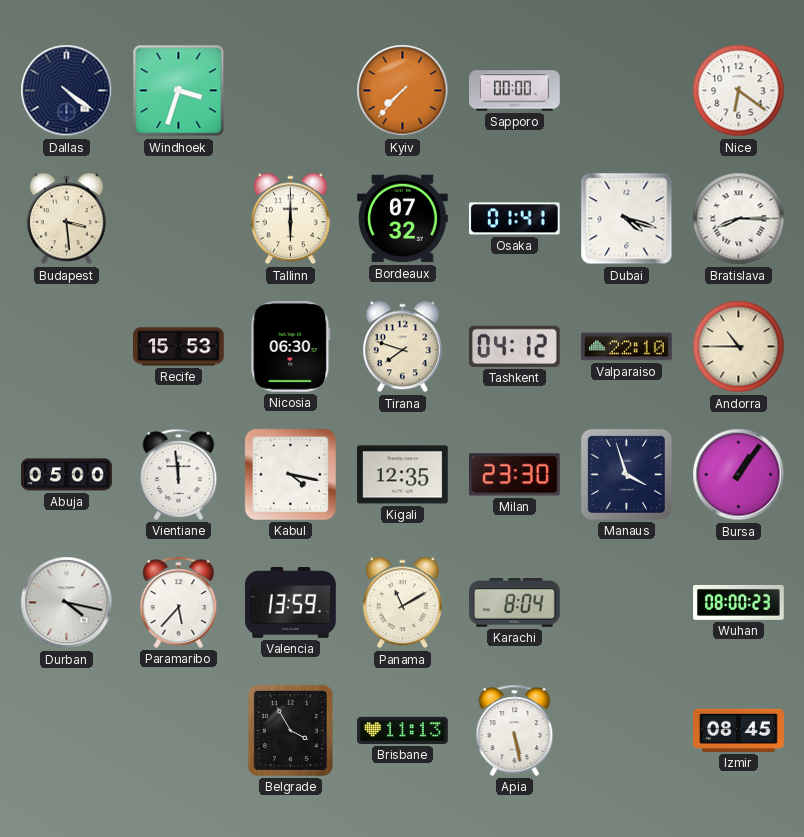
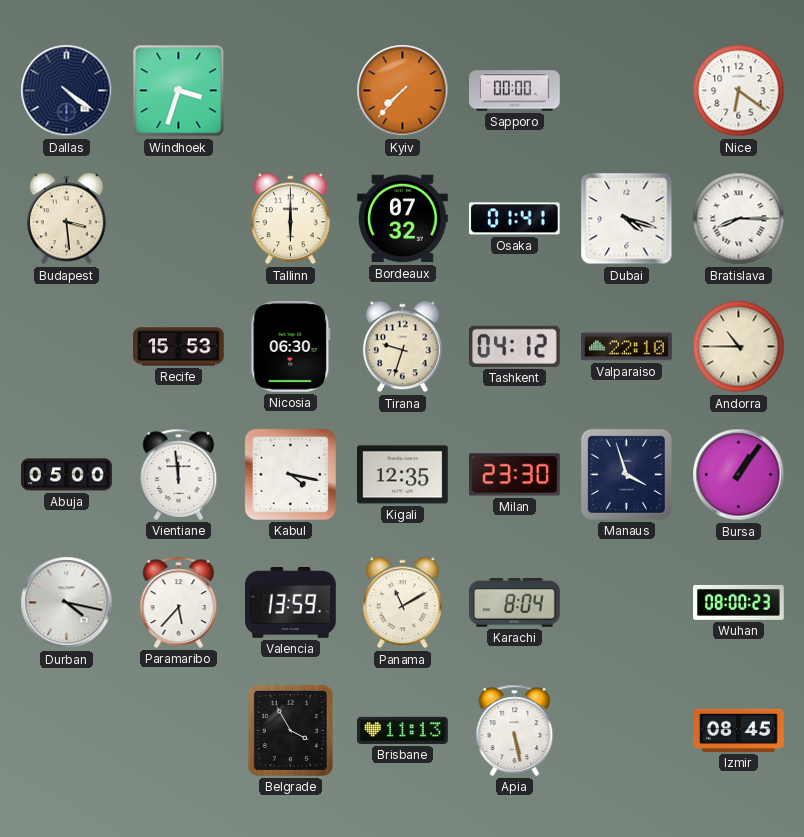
Tirana: 7:48 -> 9:33 (402, 347)
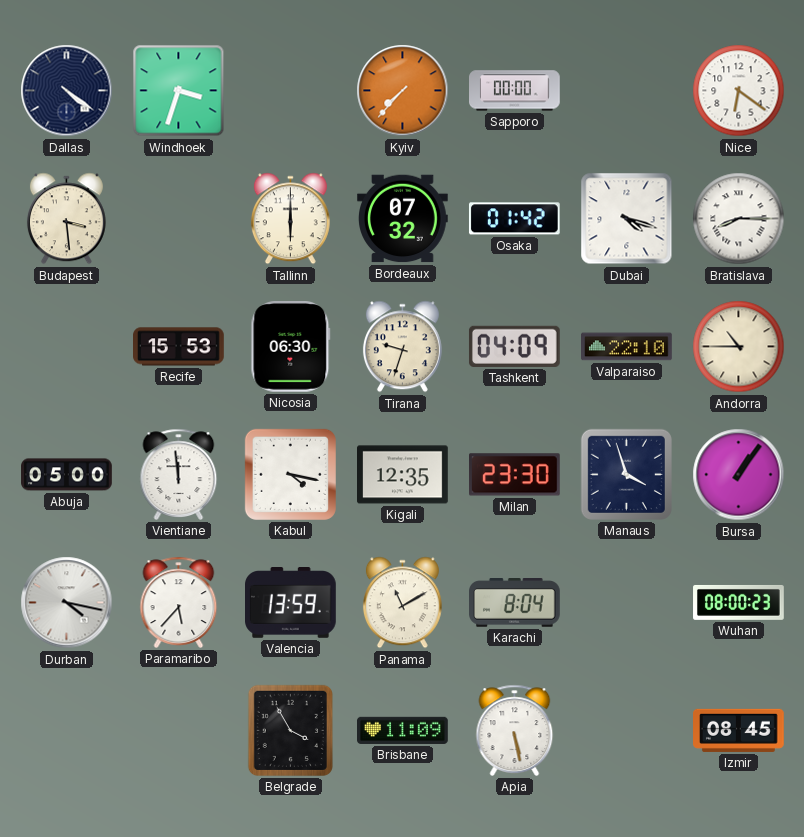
Osaka: 01:41 -> 01:42 (514, 219)
Tashkent: 04:12 -> 04:09 (514, 346)
Brisbane: 11:13 -> 11:09 (403, 730)
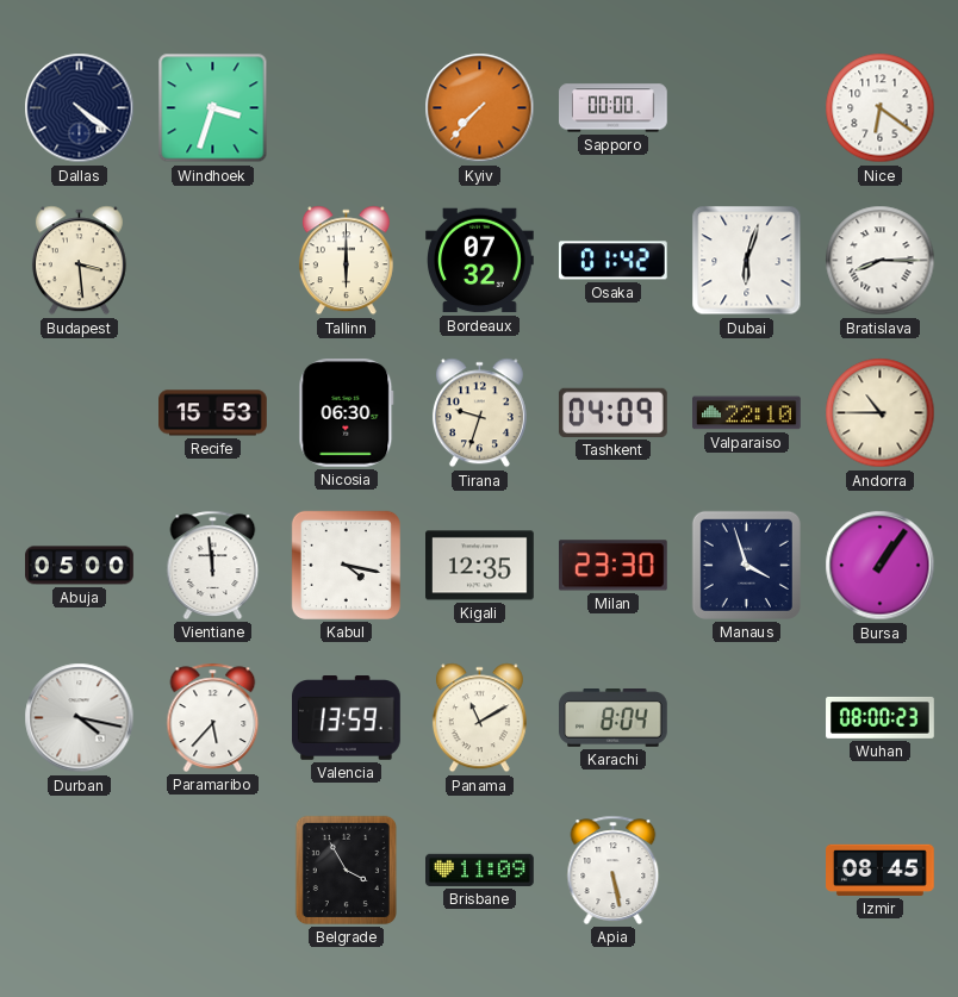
Dubai: 4:18 -> 6:03 (747, 261)
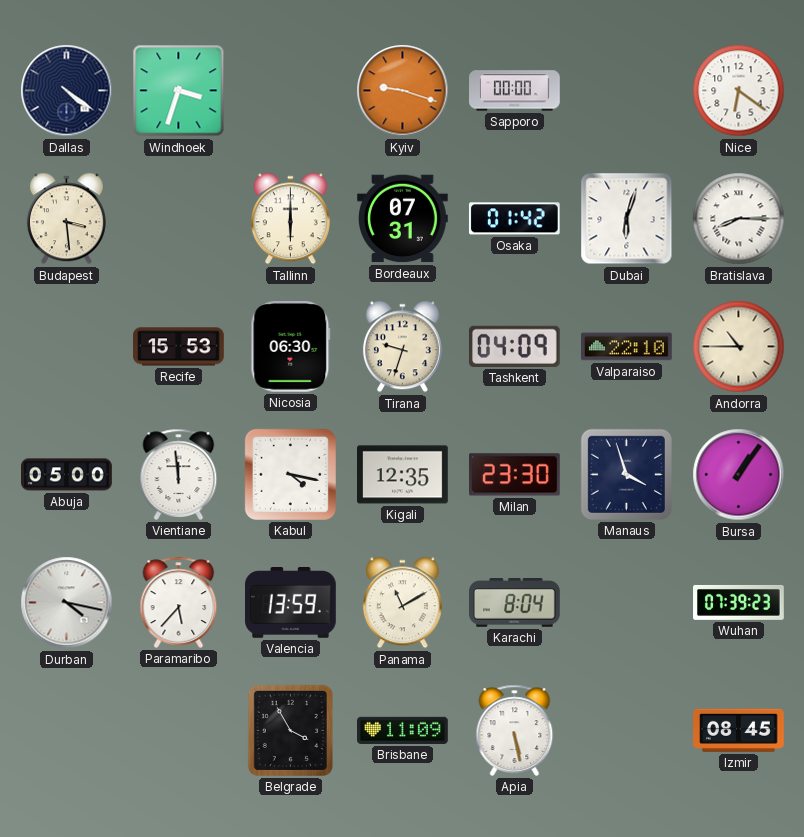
Kyiv: 7:37 -> 9:18 (403, 91)
Bordeaux: 07:32 -> 07:31 (403, 219)
Wuhan: 08:00 -> 07:39 (739, 602)
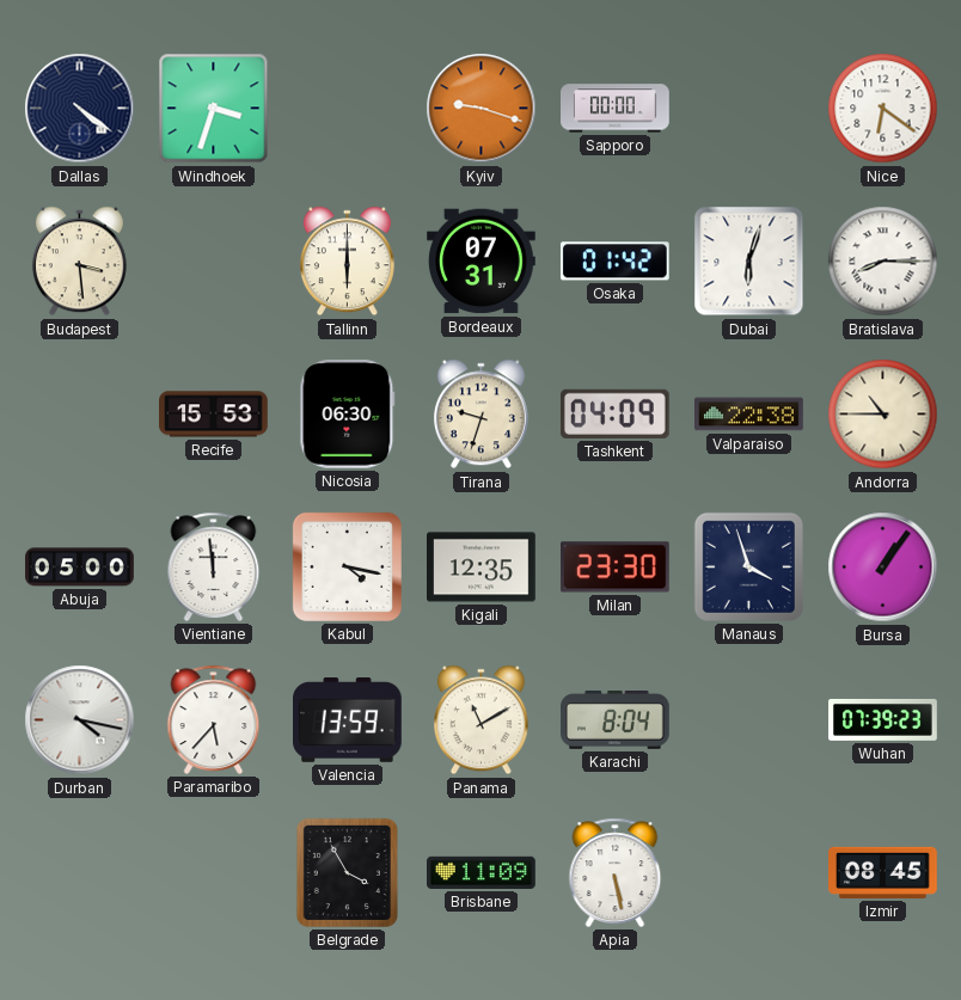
Valparaiso: 22:10 -> 22:38 (749, 415)
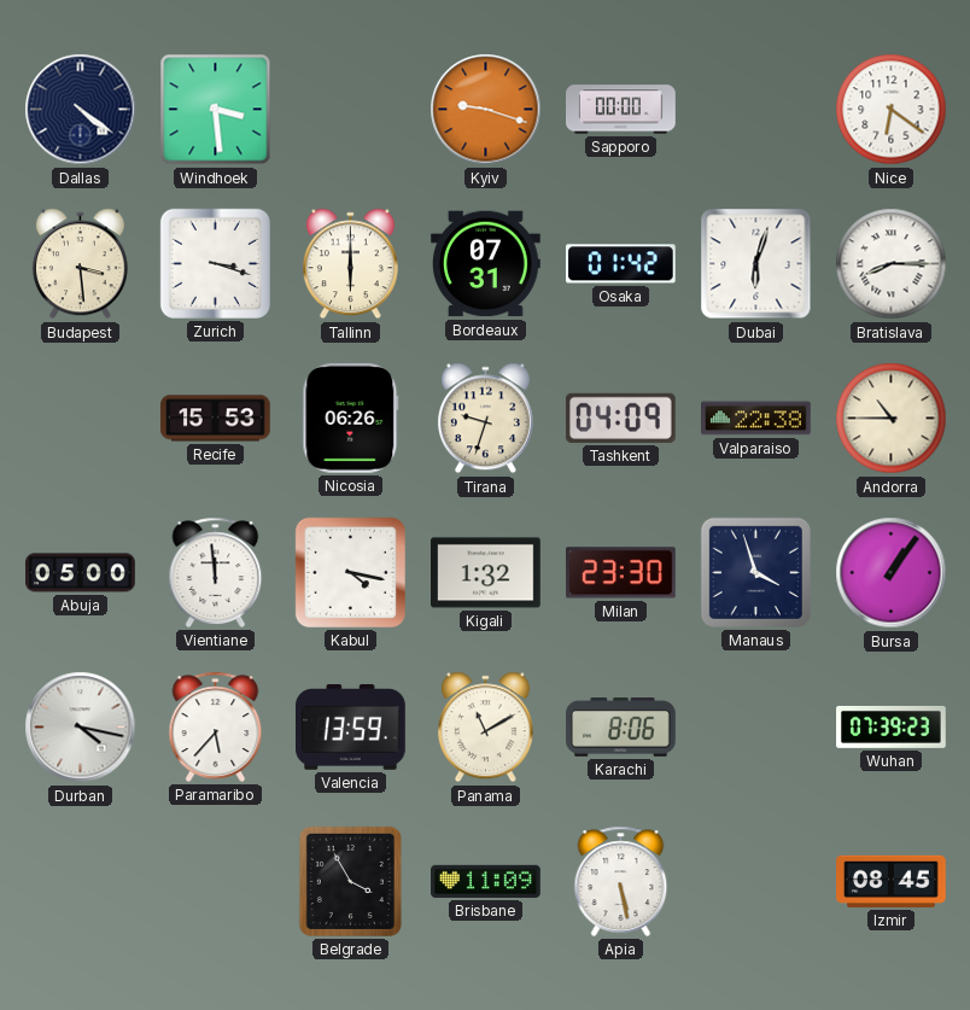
Windhoek: 3:33 -> 3:29 (216, 110)
Zurich: none -> 3:18 (215, 263)
Nicosia: 06:30 -> 06:26 (351, 419)
Kigali: 12:35 -> 1:32 (486, 573)
Karachi: 8:04 -> 8:06 (621, 728)
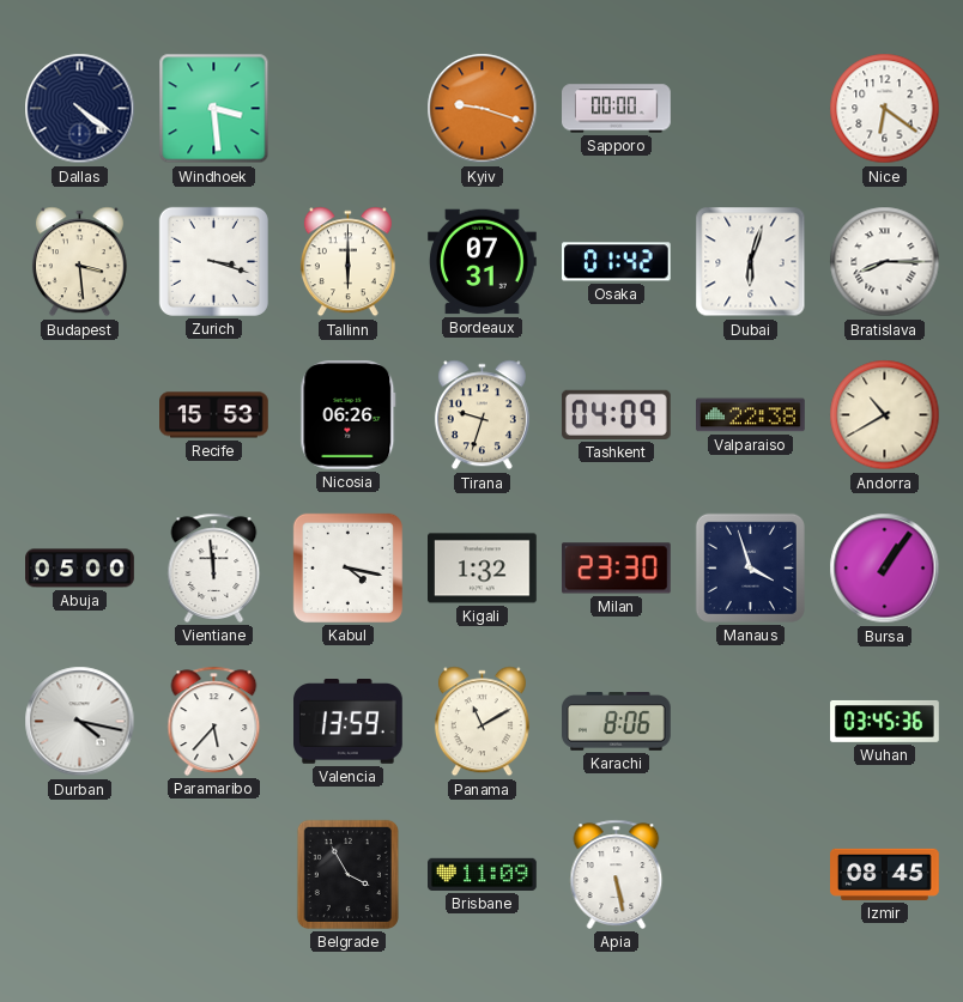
Andorra: 10:45 -> 10:40 (885, 415)
Wuhan: 07:39 -> 03:45 (885, 721)
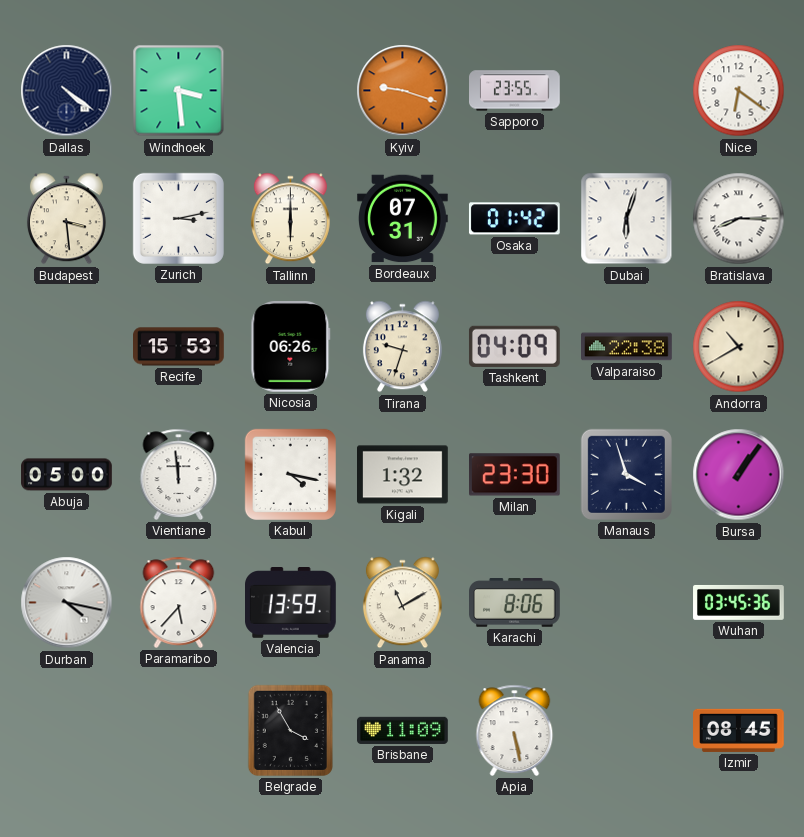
Sapporo: 00:00 -> 23:55 (515, 91)
Zurich: 3:18 -> 3:13 (178, 218)
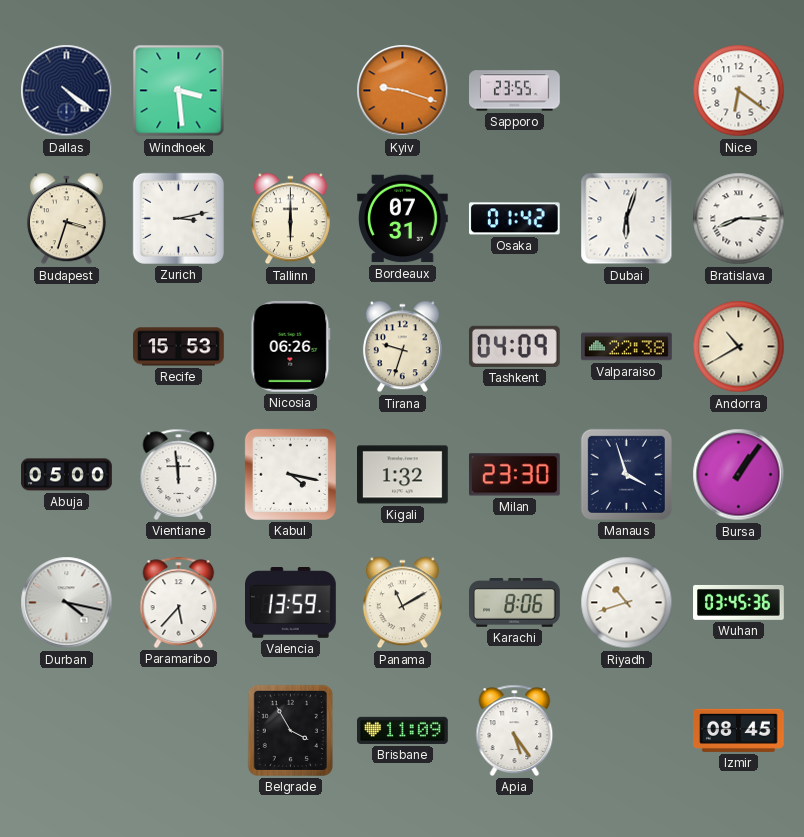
Budapest: 3:29 -> 3:33 (66, 219)
Riyadh: none -> 10:42 (627, 603)
Apia: 5:28 -> 5:24 (515, 730)
